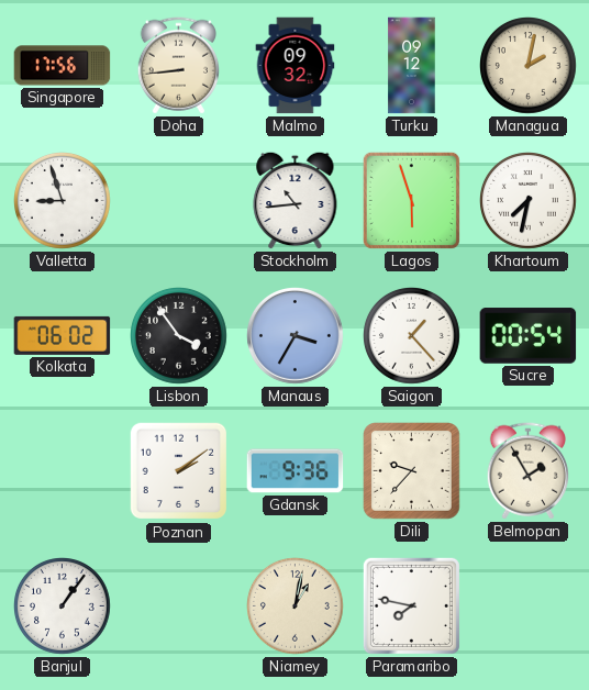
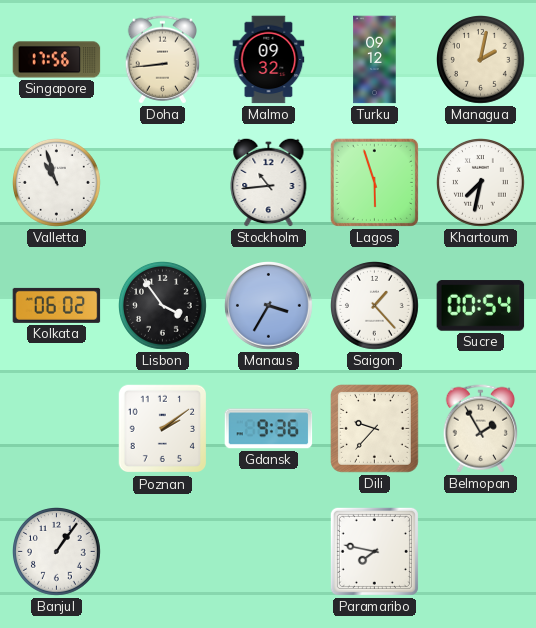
Valletta: 8:57 -> 10:57 (57, 183)
Niamey: 1:02 -> none (296, 606)
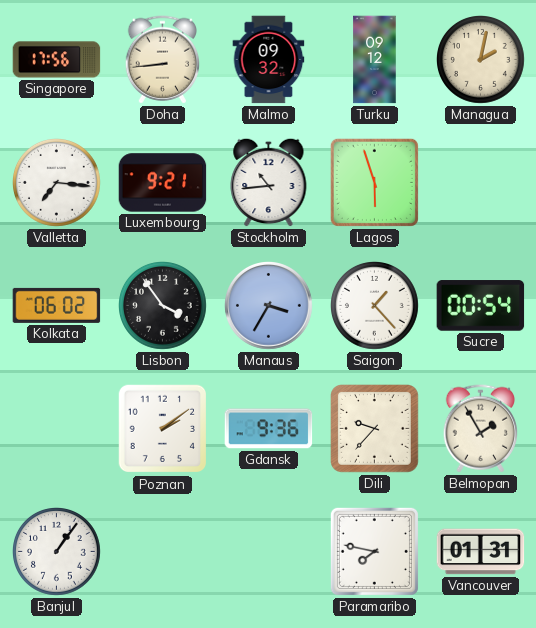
Valletta: 10:57 -> 7:16 (57, 183)
Luxembourg: none -> 9:21 (163, 183)
Khartoum: 7:32 -> none (481, 183)
Vancouver: none -> 01:31 (481, 552)
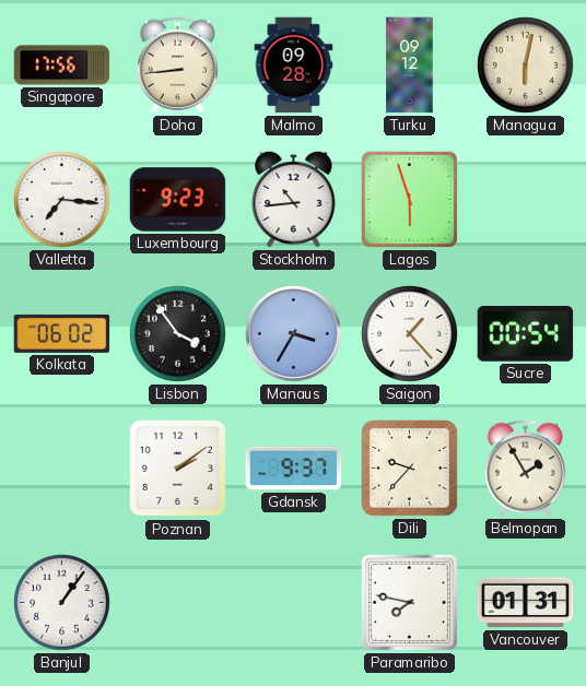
Malmo: 09:32 -> 09:28 (294, 66)
Managua: 2:02 -> 6:02 (526, 66)
Luxembourg: 9:21 -> 9:23 (178, 200)
Gdansk: 9:36 -> 9:37 (294, 469)
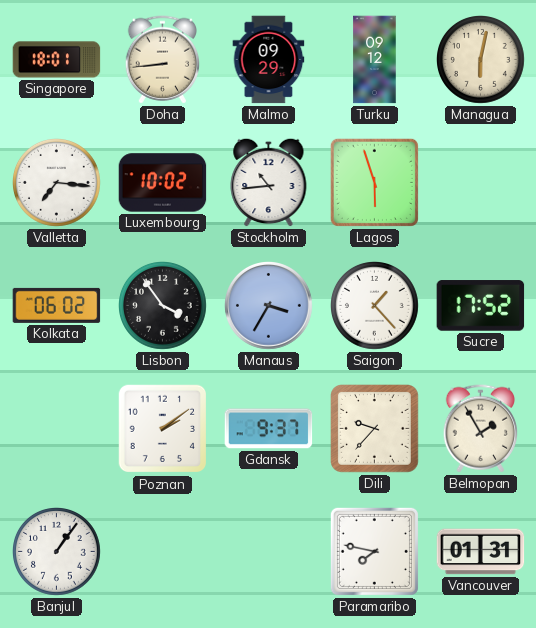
Singapore: 17:56 -> 18:01 (57, 60)
Malmo: 09:28 -> 09:29 (269, 60)
Luxembourg: 9:23 -> 10:02 (163, 183)
Sucre: 00:54 -> 17:52 (481, 306)
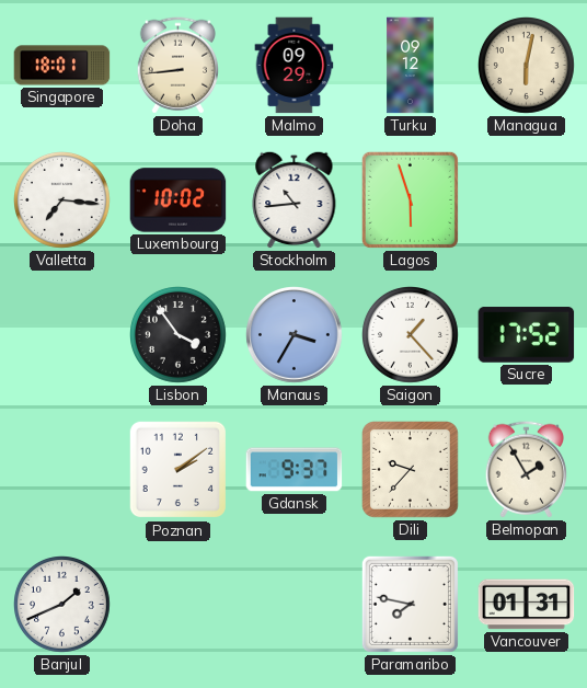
Kolkata: 06:02 -> none (57, 305)
Banjul: 1:06 -> 1:41 (62, 605)
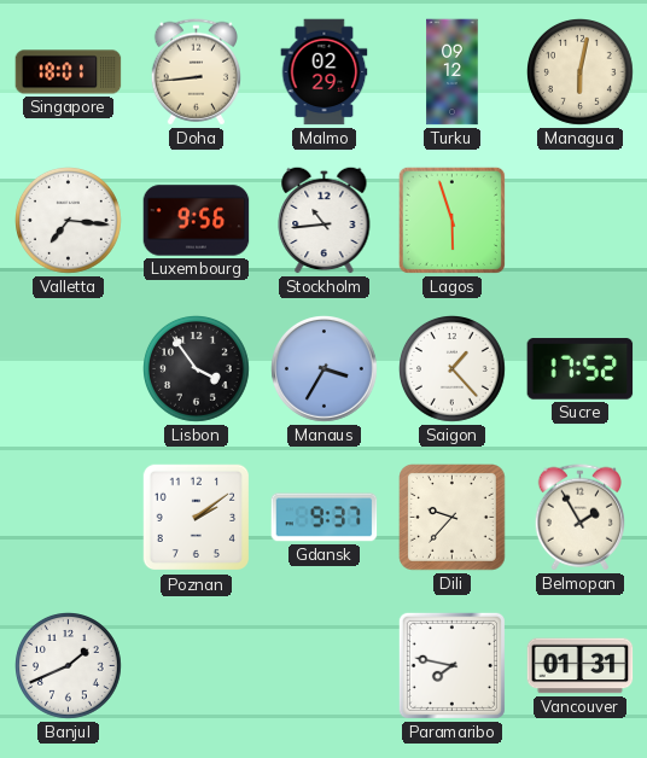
Malmo: 09:29 -> 02:29 (325, 72)
Luxembourg: 10:02 -> 9:56 (197, 221)
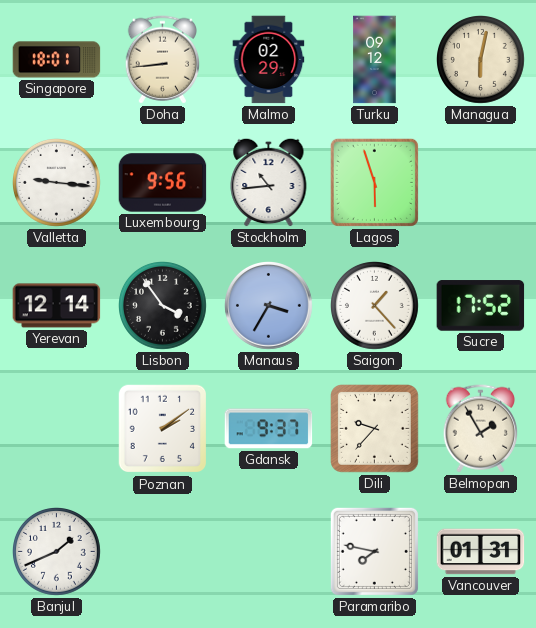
Valletta: 7:16 -> 9:16 (57, 183)
Yerevan: none -> 12:14 (57, 306)
